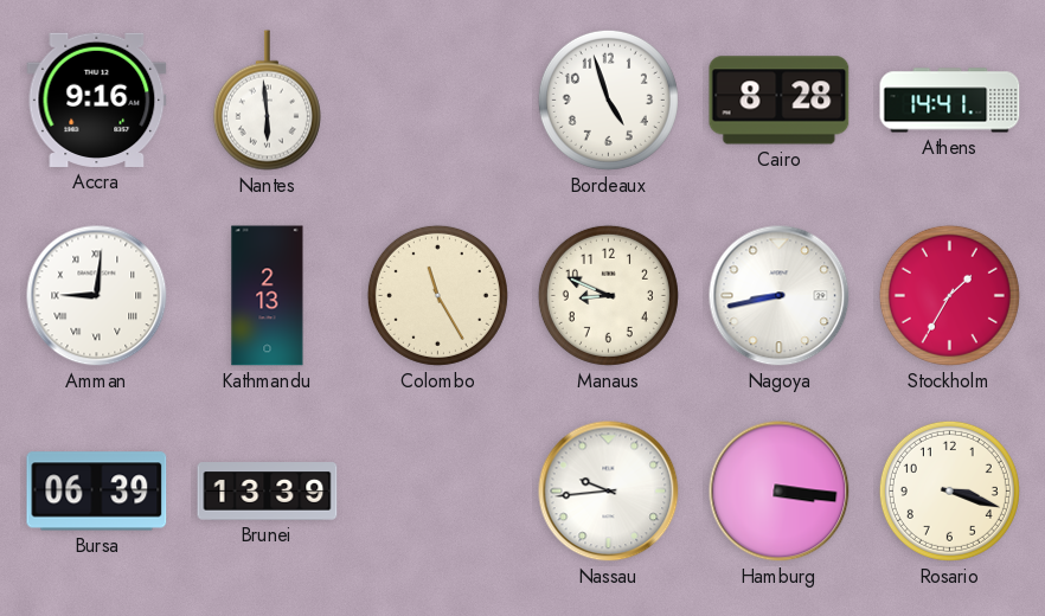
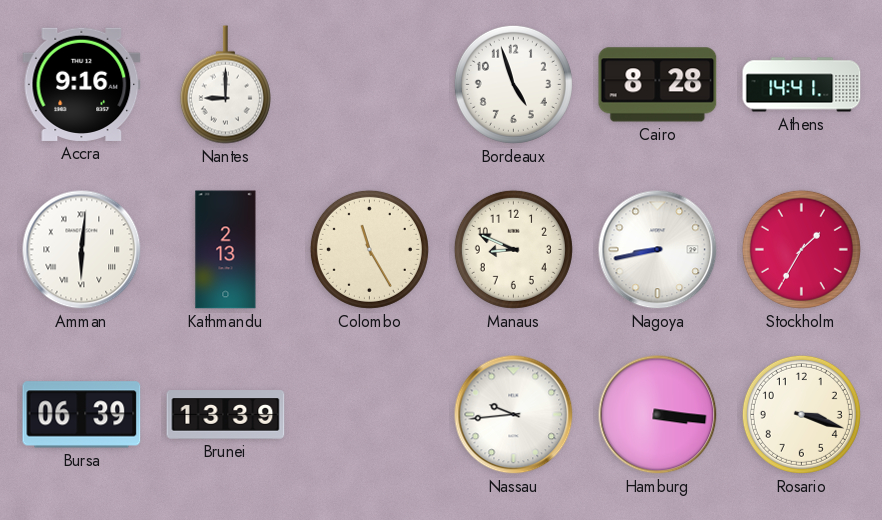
Nantes: 5:59 -> 9:00 (225, 85)
Amman: 9:01 -> 6:01 (82, 250)
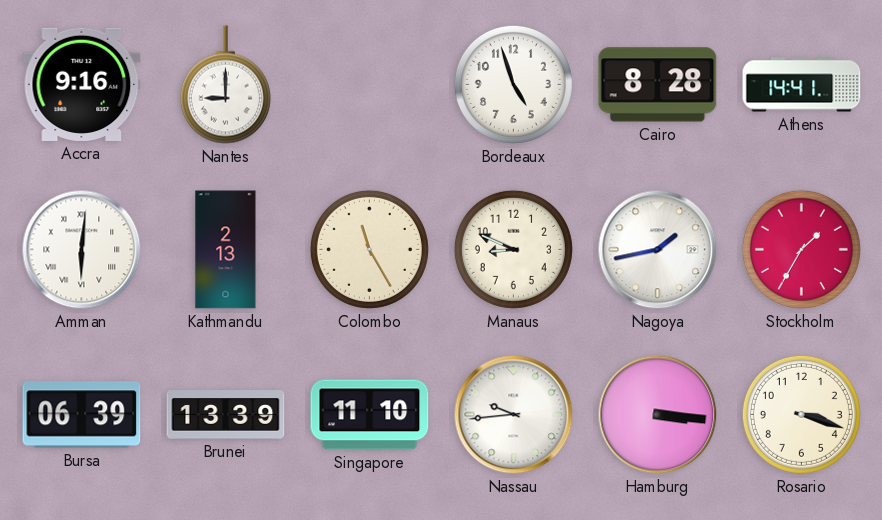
Nagoya: 8:43 -> 1:43 (658, 250)
Singapore: none -> 11:10 (370, 415)
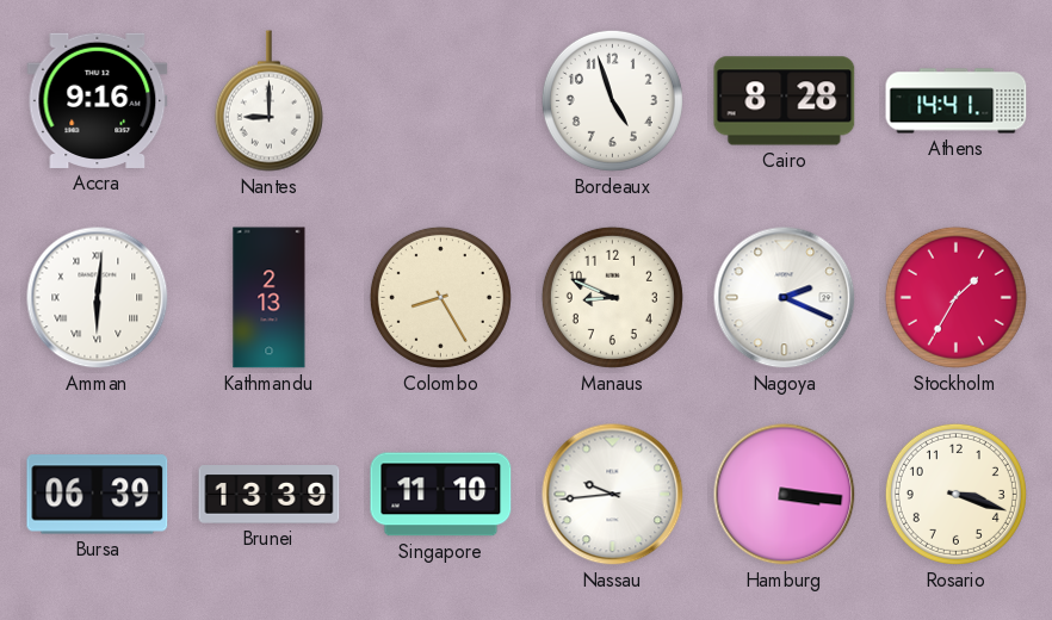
Colombo: 11:25 -> 8:25 (440, 297)
Nagoya: 1:43 -> 2:19 (785, 298)
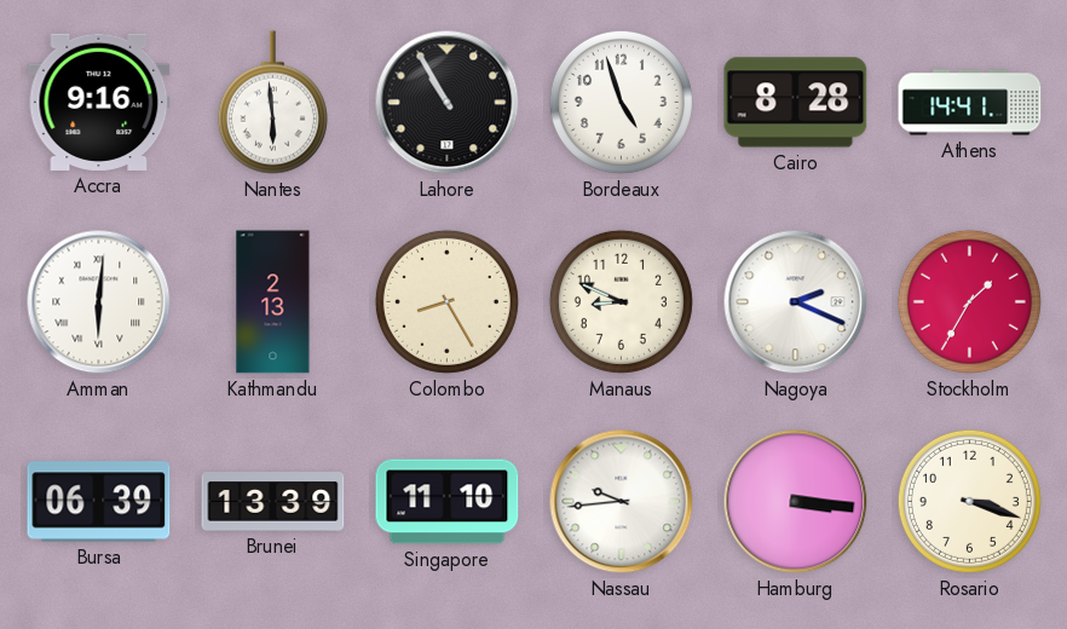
Nantes: 9:00 -> 5:59 (272, 103)
Lahore: none -> 10:55 (448, 103)
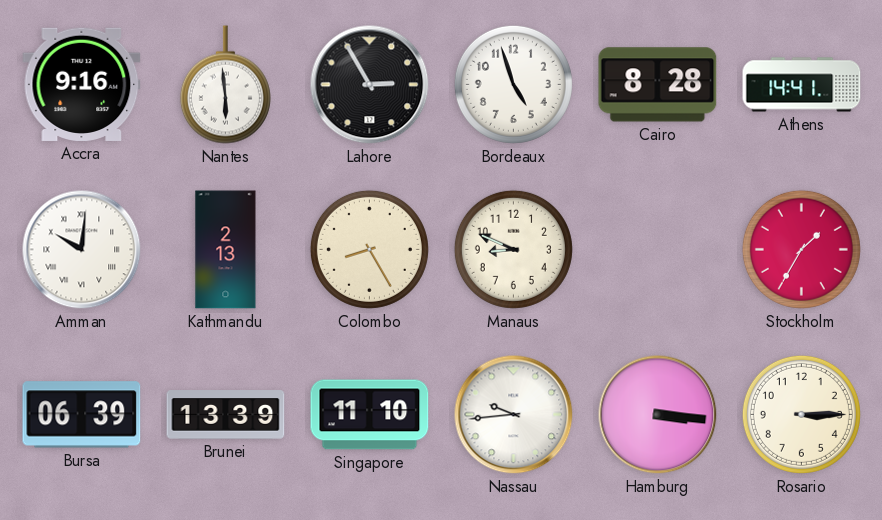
Lahore: 10:55 -> 2:55 (370, 85)
Amman: 6:01 -> 10:01 (82, 250)
Nagoya: 2:19 -> none (796, 302)
Rosario: 3:18 -> 3:15 (801, 414)
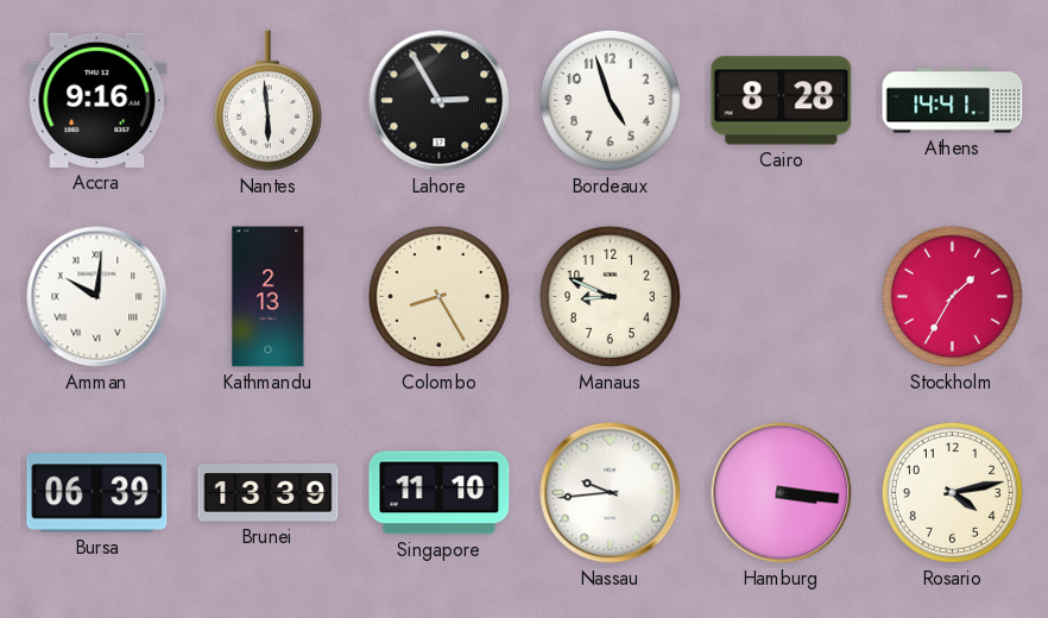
Rosario: 3:15 -> 4:13 (952, 492)
